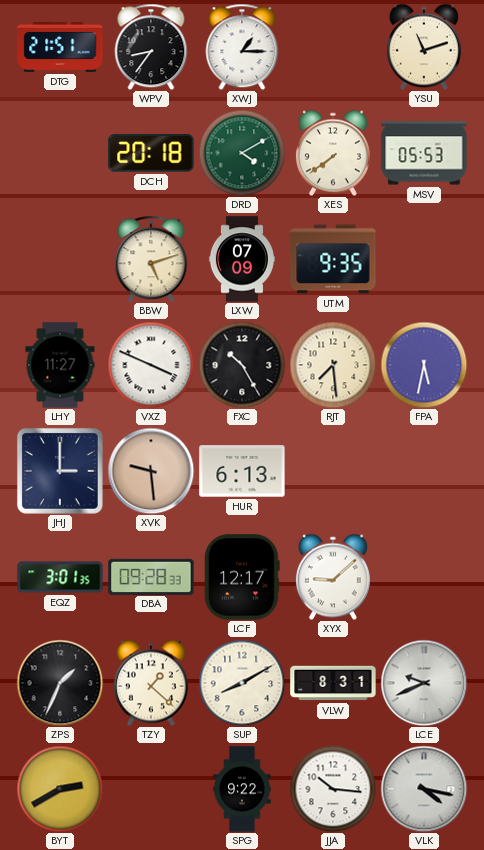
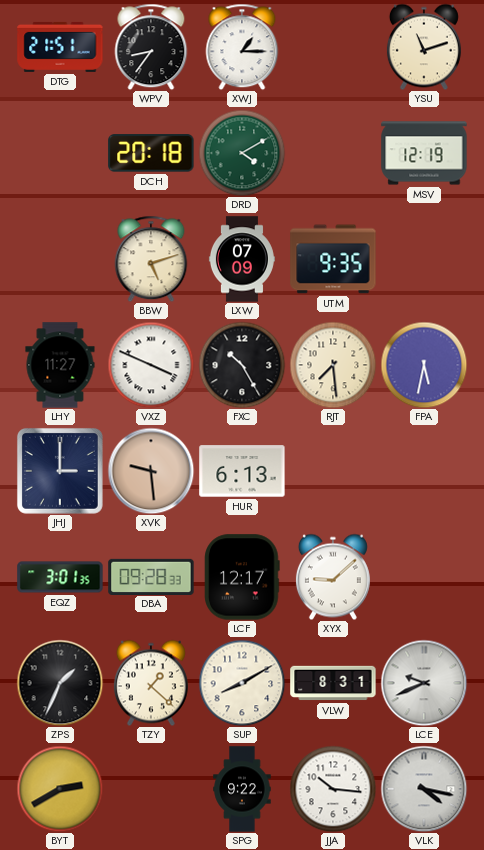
XES: 7:39 -> none (333, 153)
MSV: 05:53 -> 12:19 (424, 153)
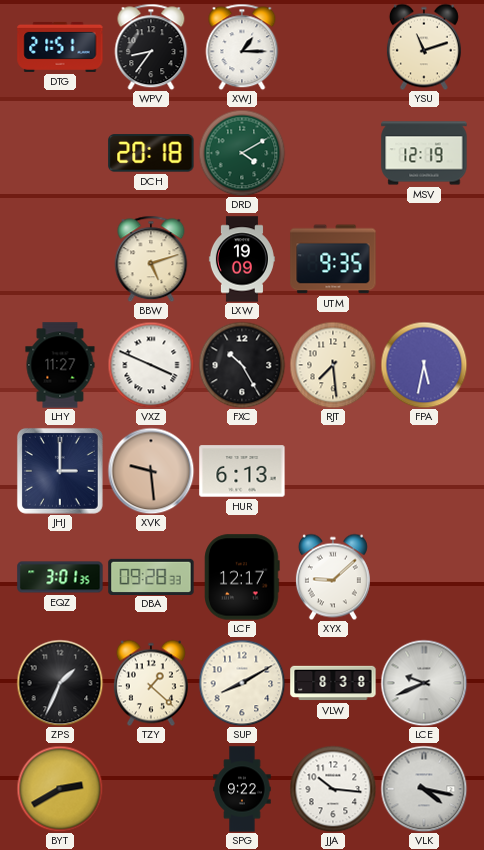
LXW: 07:09 -> 19:09 (242, 259)
VLW: 8:31 -> 8:38 (333, 683)
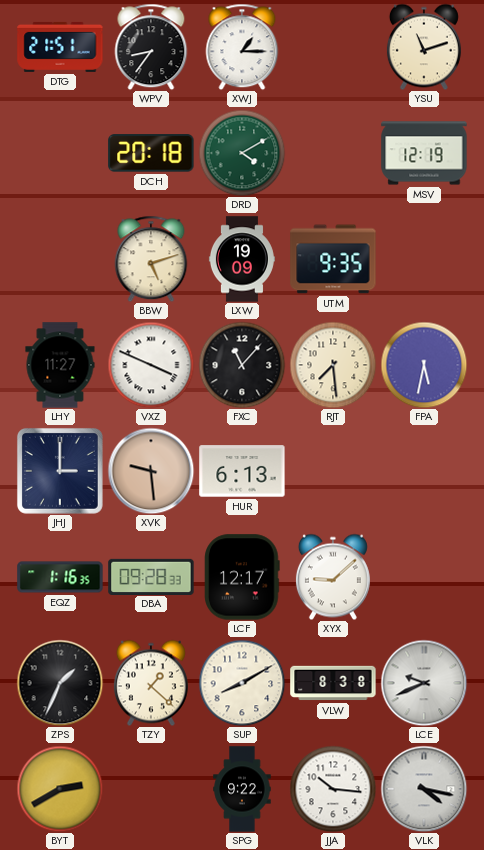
FXC: 10:25 -> 11:07 (242, 365)
EQZ: 3:01 -> 1:16 (60, 577)
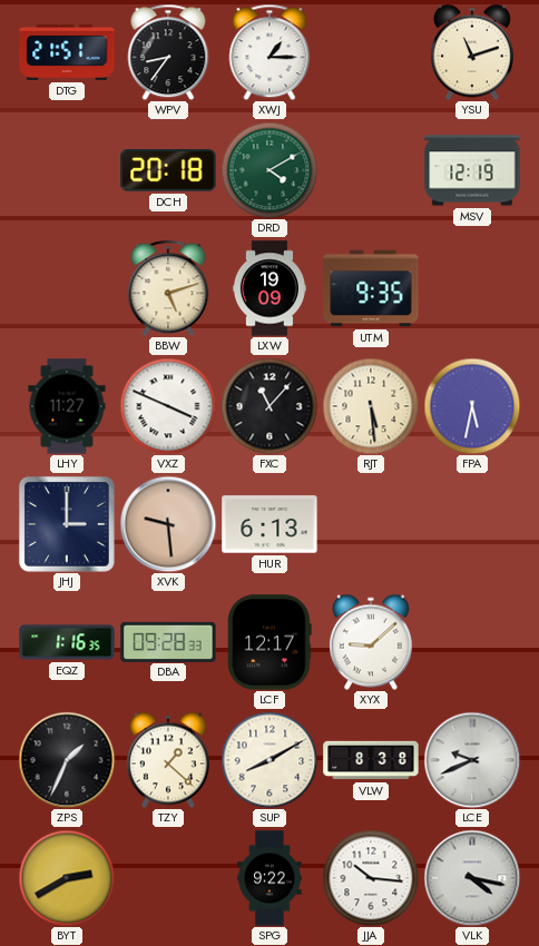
RJT: 7:29 -> 5:29 (371, 406)
